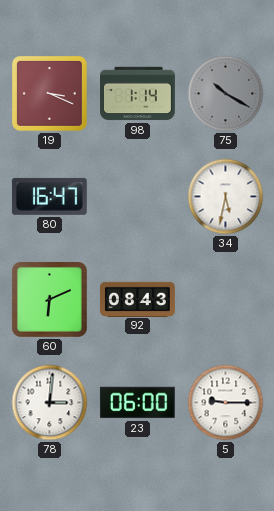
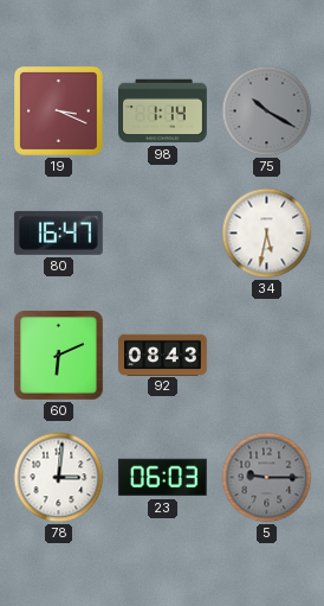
23: 06:00 -> 06:03 (162, 478)
5 dial: white -> grey (267, 478)
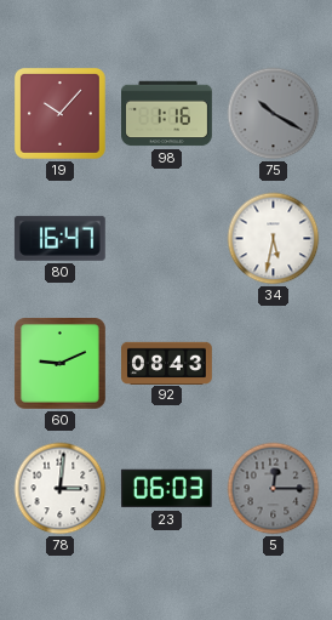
19: 3:19 -> 10:07 (61, 114)
98: 1:14 -> 1:16 (167, 114)
60: 6:11 -> 9:11 (61, 364)
5: 9:15 -> 12:15 (274, 489)
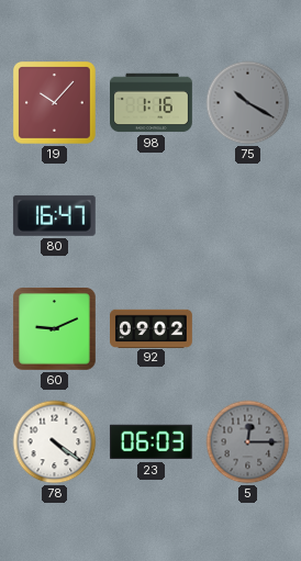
34: 5:32 -> none (274, 239)
92: 08:43 -> 09:02 (152, 328)
78: 3:01 -> 4:21 (55, 442)
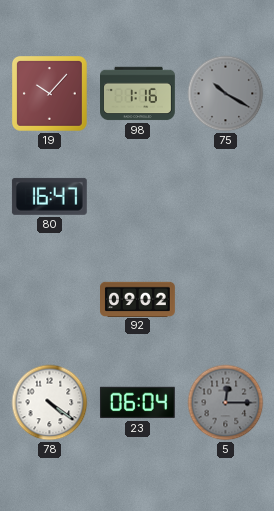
60: 9:11 -> none (55, 329)
23: 06:03 -> 06:04 (137, 403)
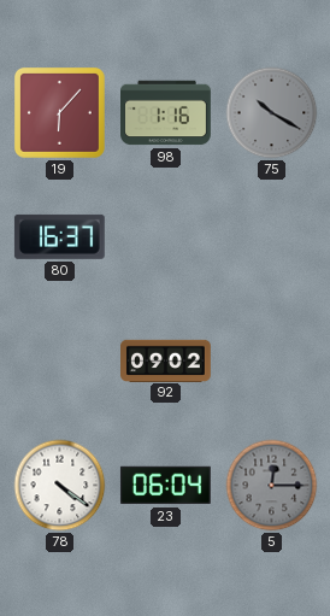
19: 10:07 -> 6:07 (60, 113)
80: 16:47 -> 16:37 (59, 236)
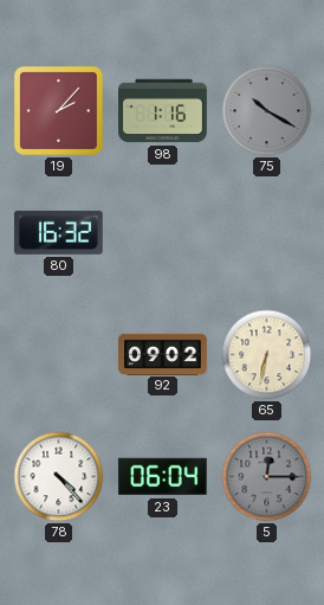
19: 6:07 -> 2:07 (59, 111)
80: 16:37 -> 16:32 (58, 232)
65: none -> 6:32 (267, 355)
78: 4:21 -> 4:23 (59, 477)
